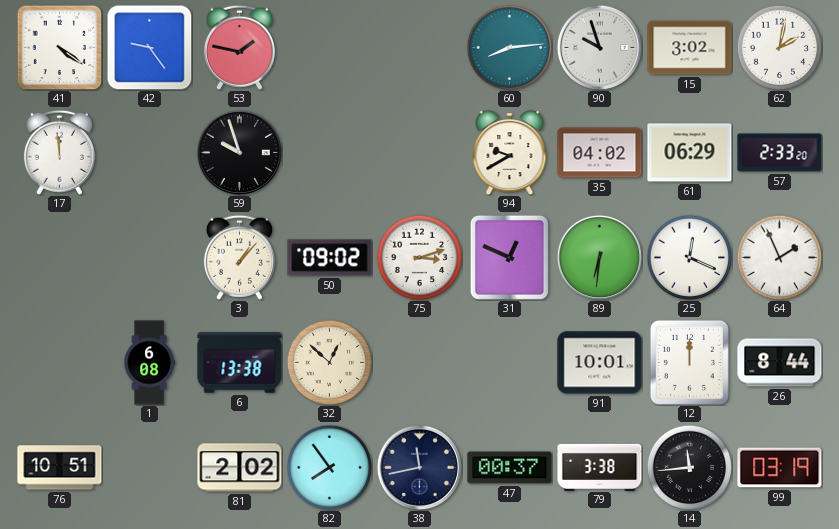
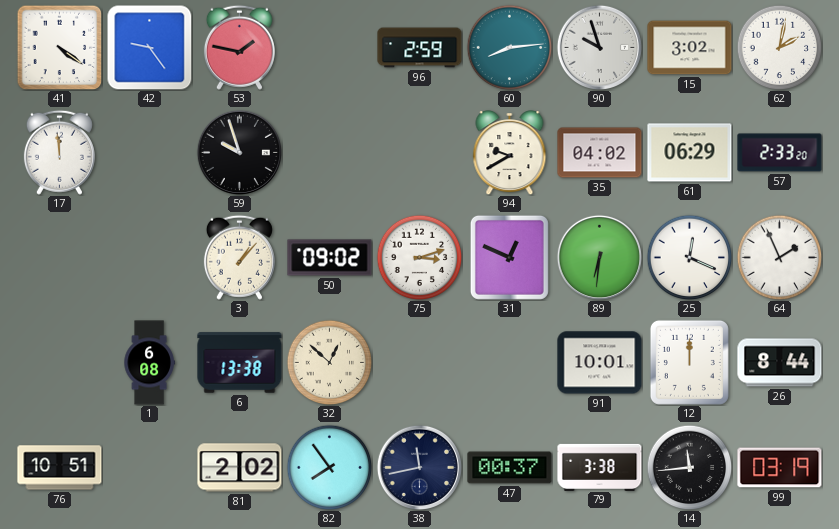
96: none -> 2:59 (420, 48)
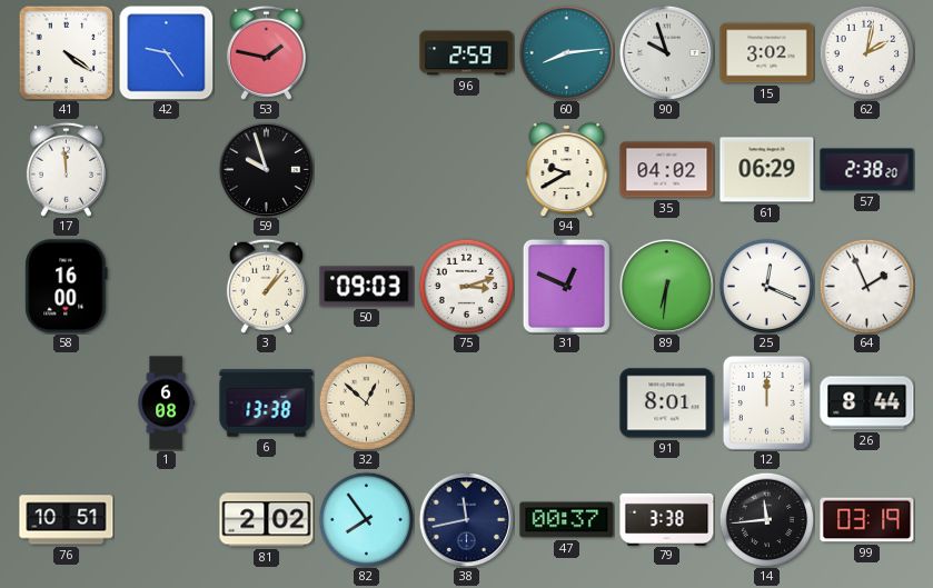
57: 2:33 -> 2:38 (867, 170)
58: none -> 16:00 (67, 287)
50: 09:02 -> 09:03 (367, 287)
91: 10:01 -> 8:01 (667, 403)
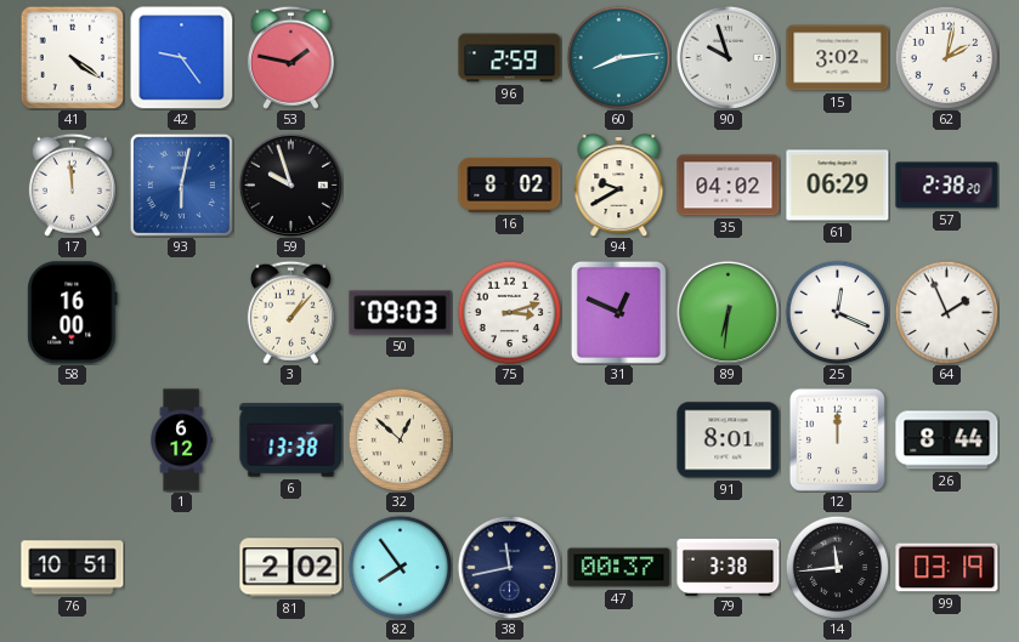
93: none -> 6:02 (181, 184)
16: none -> 8:02 (510, 186)
1: 6:08 -> 6:12 (181, 441)
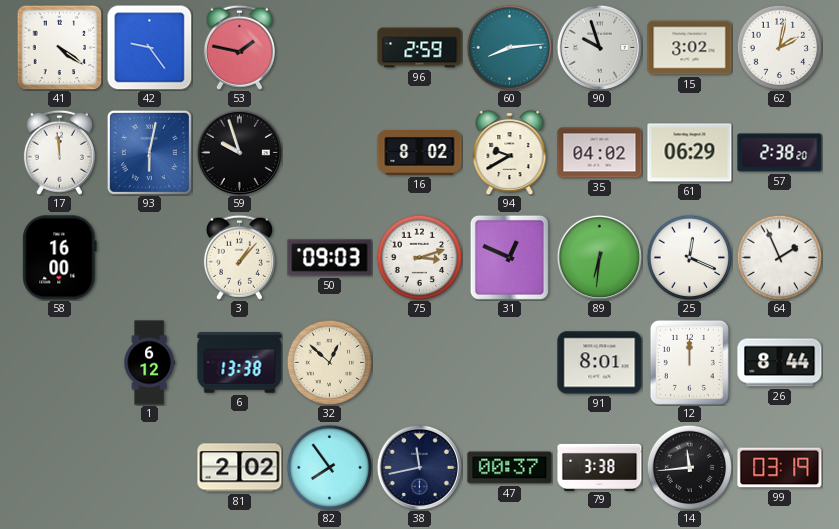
76: 10:51 -> none (73, 568)
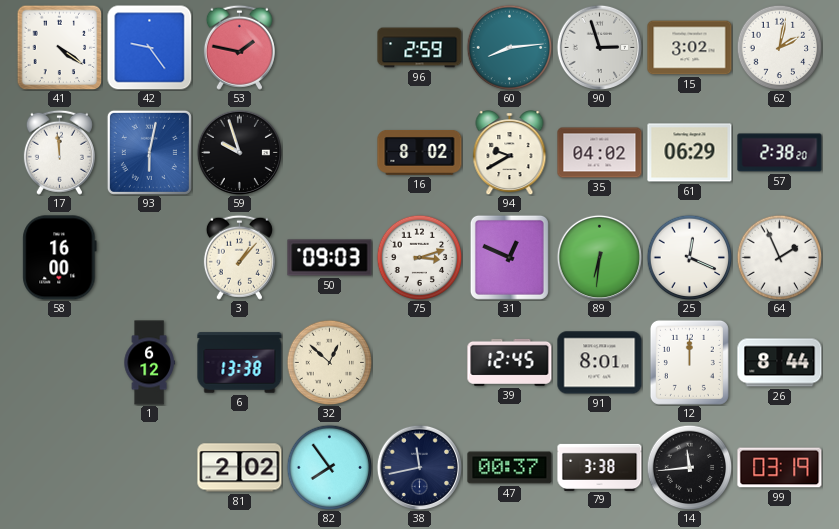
90: 9:57 -> 2:57 (599, 47)
39: none -> 12:45 (510, 362)
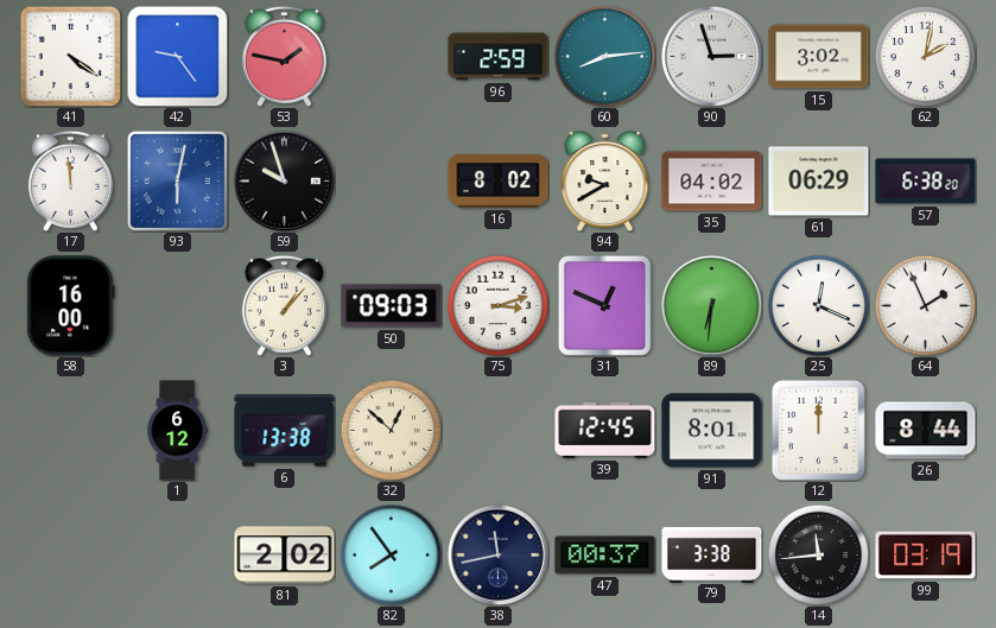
57: 2:38 -> 6:38 (926, 182)
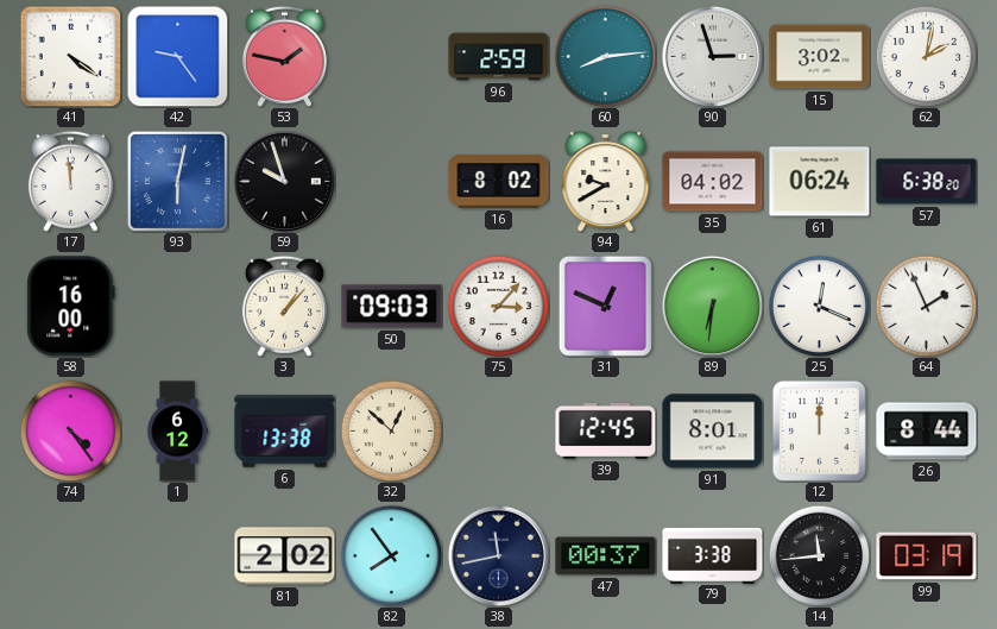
61: 06:29 -> 06:24 (820, 182)
75: 3:12 -> 3:07 (498, 306)
74: none -> 4:24 (70, 430)
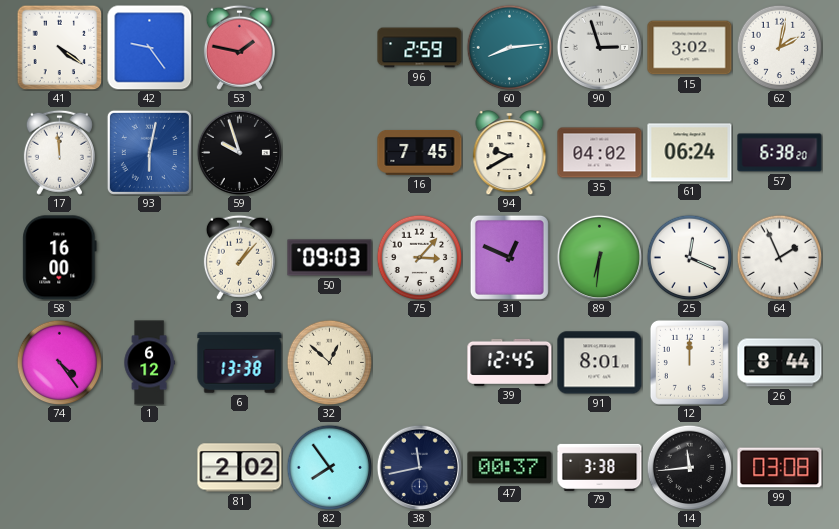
16: 8:02 -> 7:45 (420, 153)
99: 03:19 -> 03:08 (780, 468)
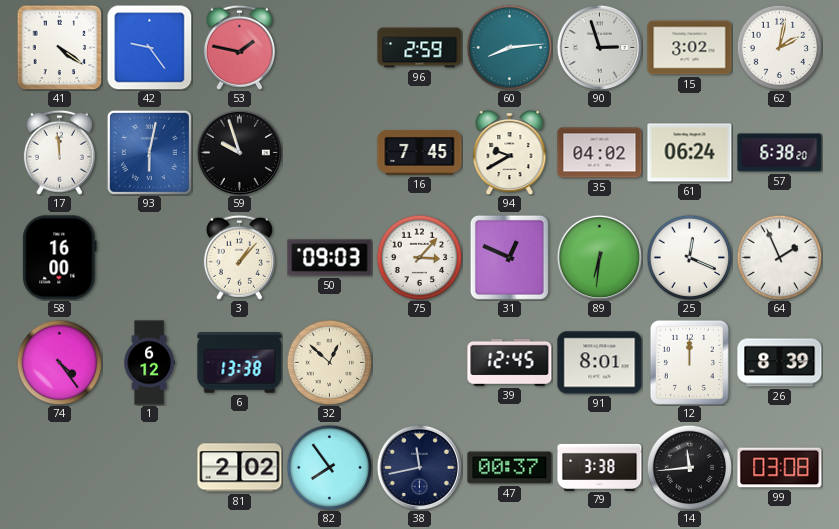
26: 8:44 -> 8:39 (780, 363)
